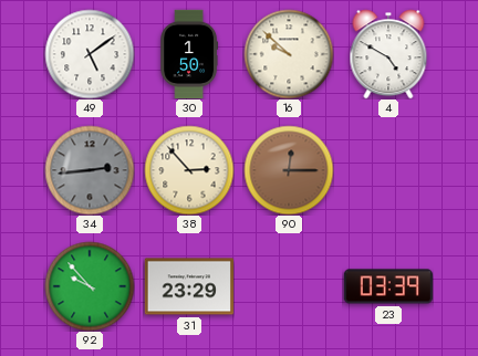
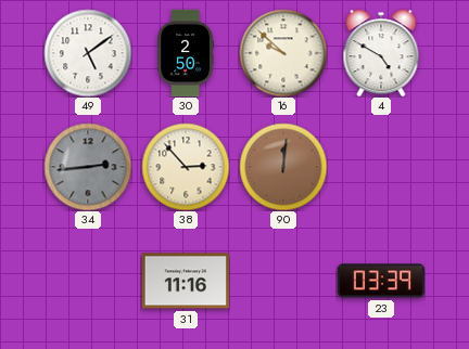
30: 1:50 -> 2:50 (185, 53)
90: 12:15 -> 12:01 (283, 167)
92: 9:53 -> none (90, 286)
31: 23:29 -> 11:16 (185, 281)
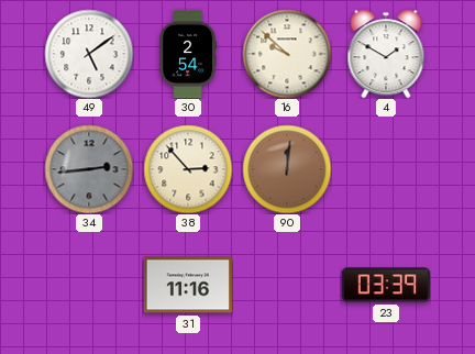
30: 2:50 -> 2:54 (187, 54)
4: 4:50 -> 1:50 (386, 54)
